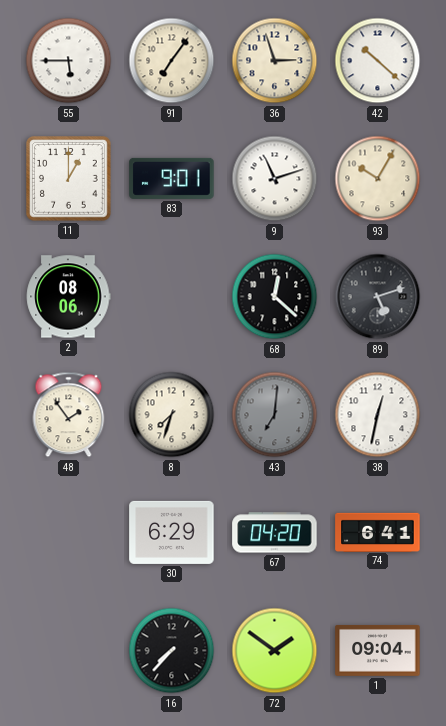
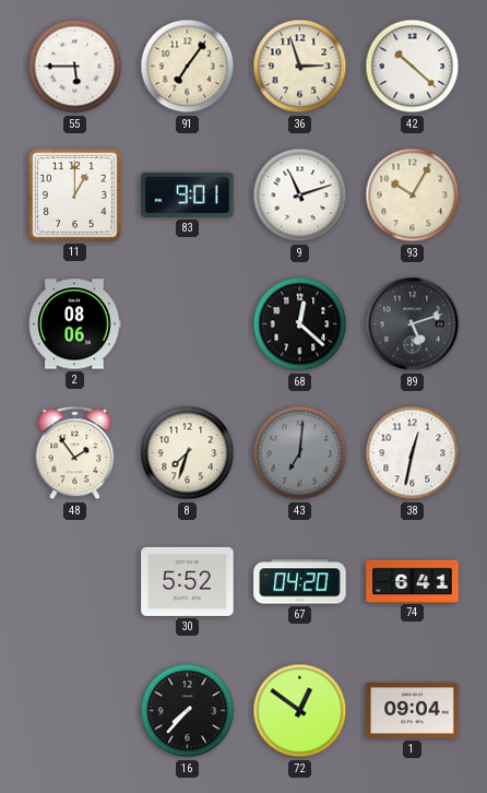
30: 6:29 -> 5:52 (188, 581)
72: 1:51 -> 12:51 (300, 711)
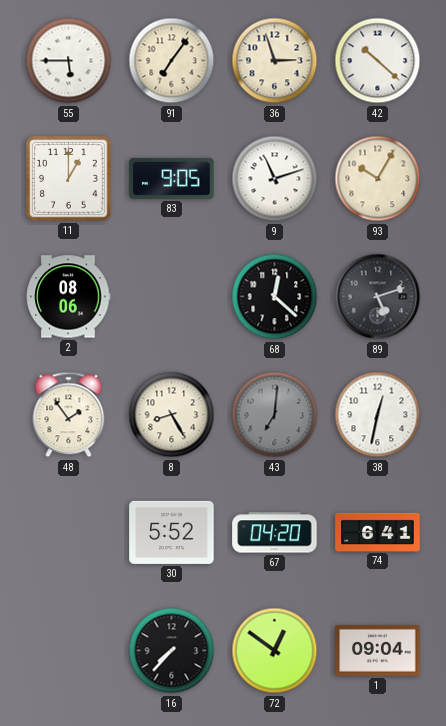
83: 9:01 -> 9:05 (172, 178)
8: 7:33 -> 8:25 (172, 415)
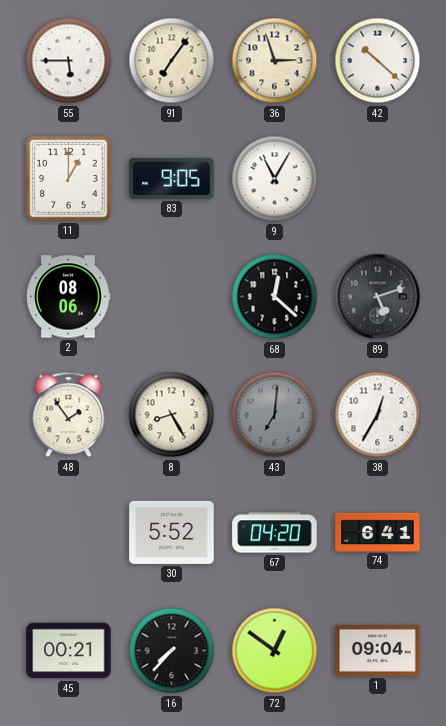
9: 11:12 -> 11:05 (275, 179)
93: 10:05 -> none (378, 179)
38: 12:32 -> 12:35 (378, 415)
45: none -> 00:21 (69, 651)
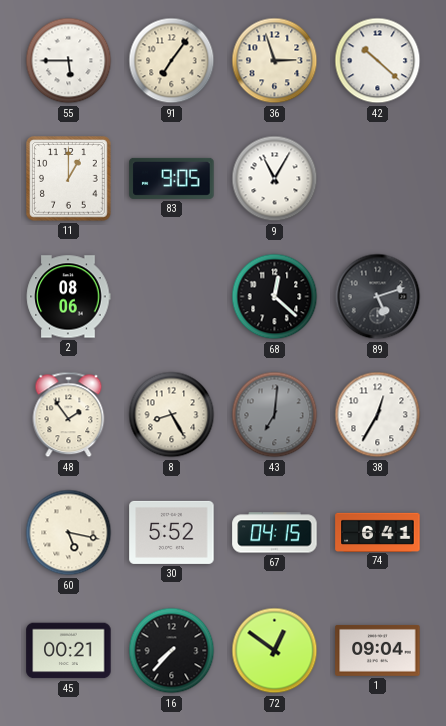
60: none -> 5:17 (69, 533)
67: 04:20 -> 04:15 (275, 533)
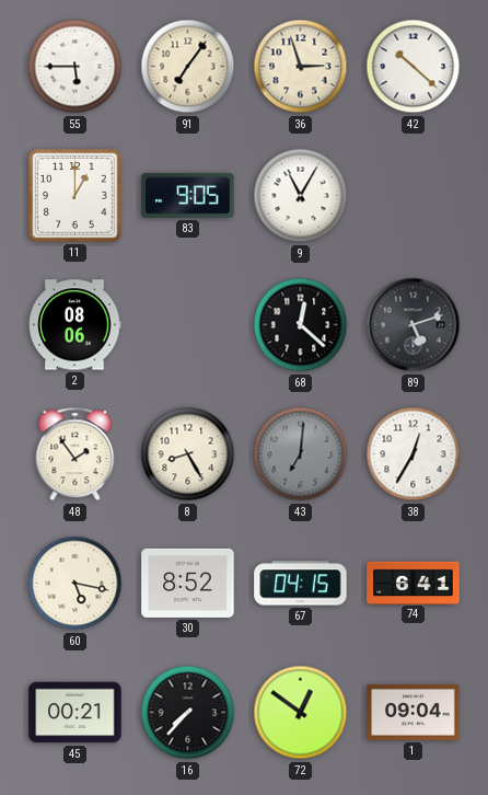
30: 5:52 -> 8:52 (188, 583)
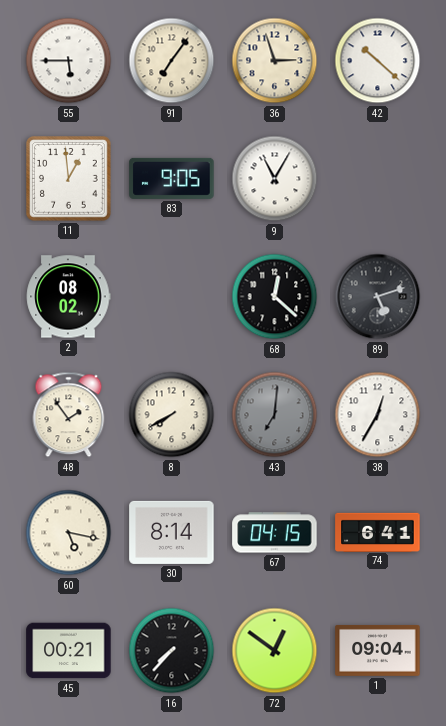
11: 1:00 -> 12:59 (69, 179)
2: 08:06 -> 08:02 (68, 297)
8: 8:25 -> 7:40 (172, 415)
30: 8:52 -> 8:14 (172, 532)
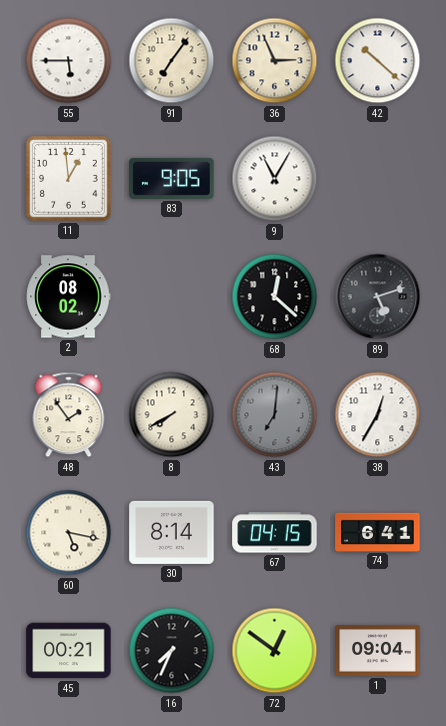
36: 2:57 -> 2:56 (275, 61)
16: 7:37 -> 7:34 (172, 651)
